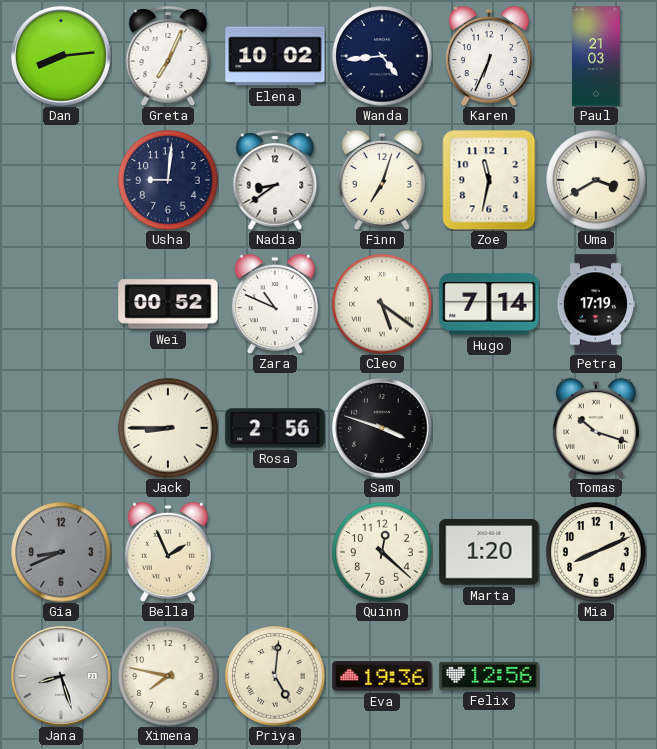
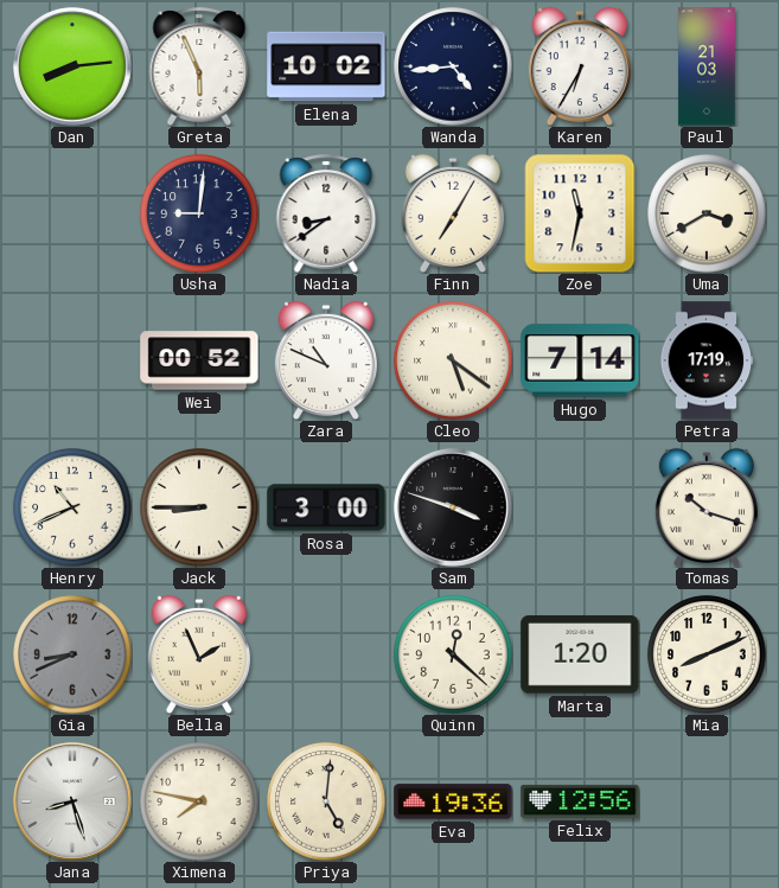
Greta: 7:04 -> 5:56 (199, 66)
Karen: 6:34 -> 6:35 (580, 65)
Finn: 7:03 -> 7:05 (453, 212)
Henry: none -> 10:41 (72, 507)
Rosa: 2:56 -> 3:00 (326, 507)
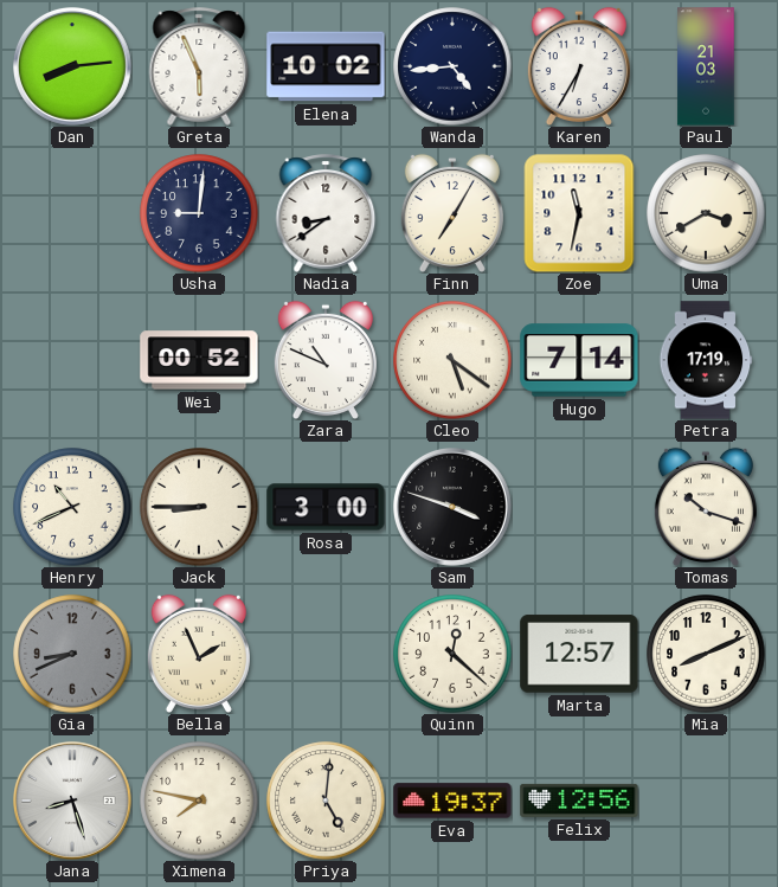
Marta: 1:20 -> 12:57 (579, 654)
Eva: 19:36 -> 19:37 (452, 801)
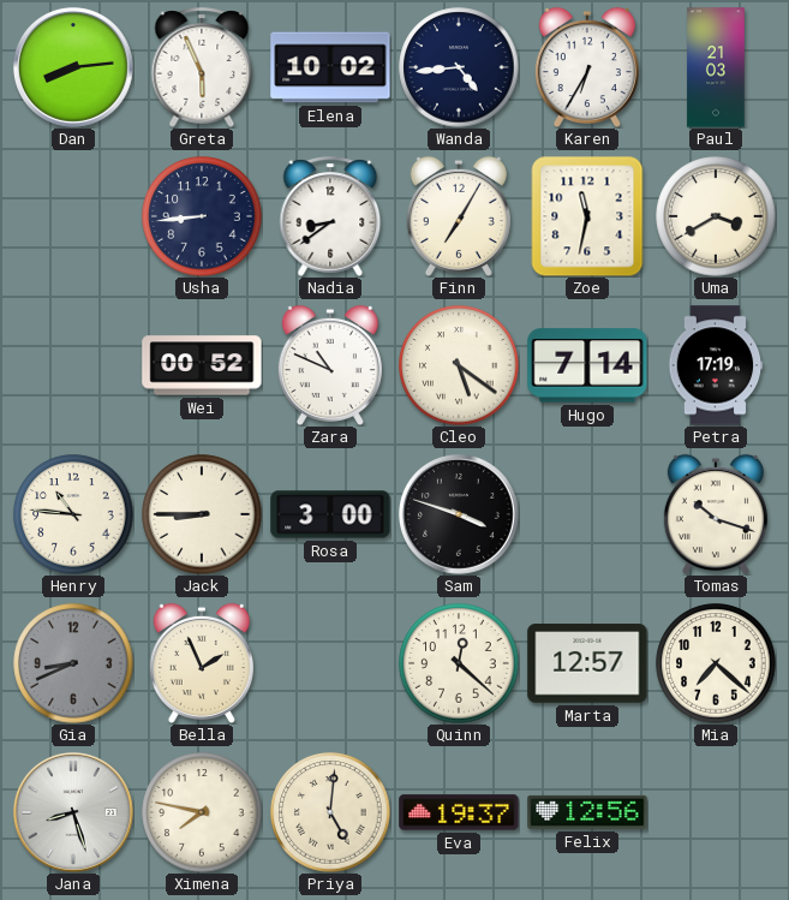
Usha: 9:01 -> 8:44 (202, 216)
Henry: 10:41 -> 10:46 (73, 514)
Mia: 8:11 -> 7:22 (716, 663)
